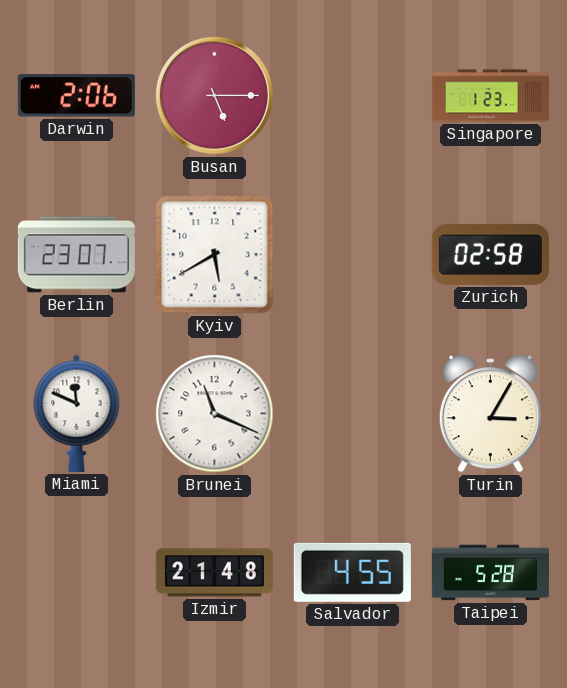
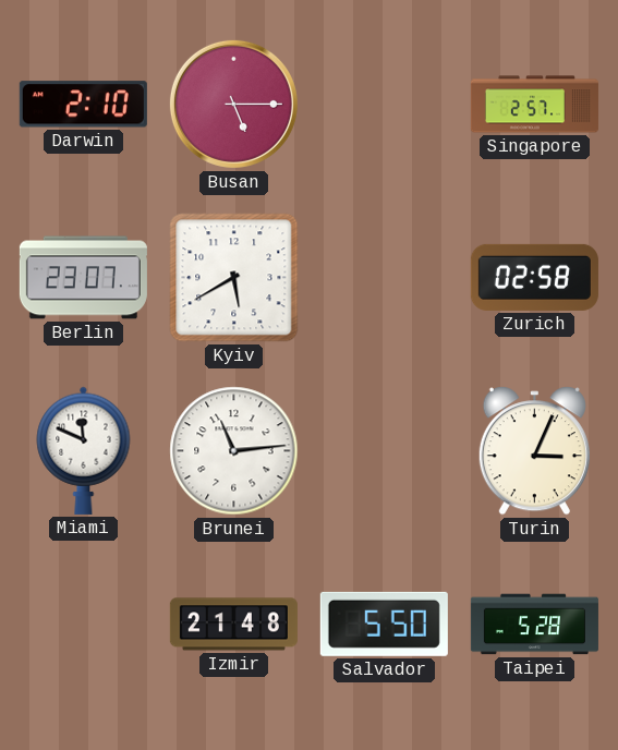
Darwin: 2:06 -> 2:10 (83, 105)
Singapore: 1:23 -> 2:57 (534, 105)
Brunei: 11:19 -> 11:14 (234, 451)
Turin: 3:05 -> 3:04 (534, 451)
Salvador: 4:55 -> 5:50 (384, 624)
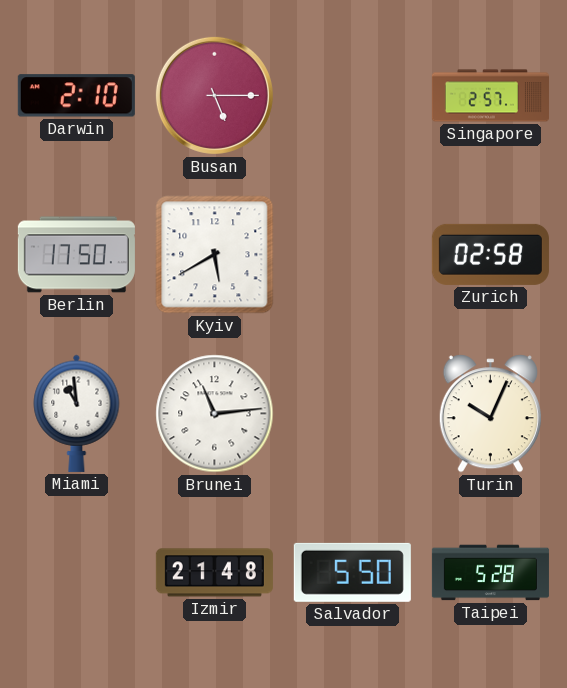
Berlin: 23:07 -> 17:50 (76, 255)
Miami: 11:49 -> 10:59 (77, 413)
Turin: 3:04 -> 10:04 (490, 414)
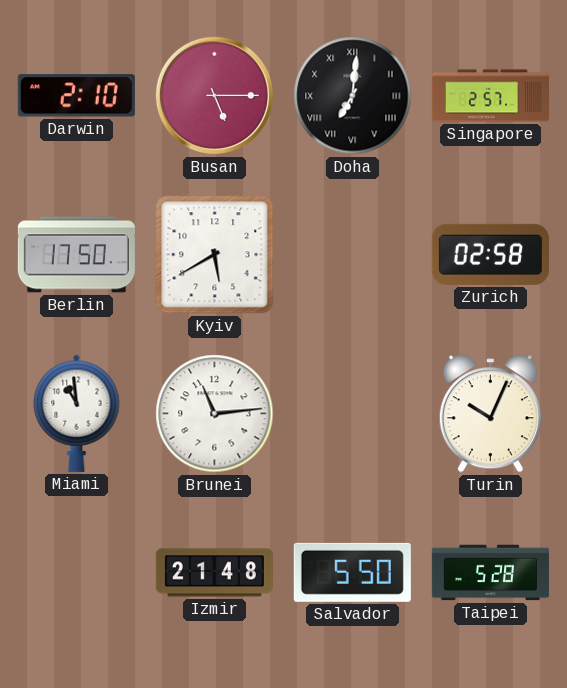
Doha: none -> 7:01 (353, 96)
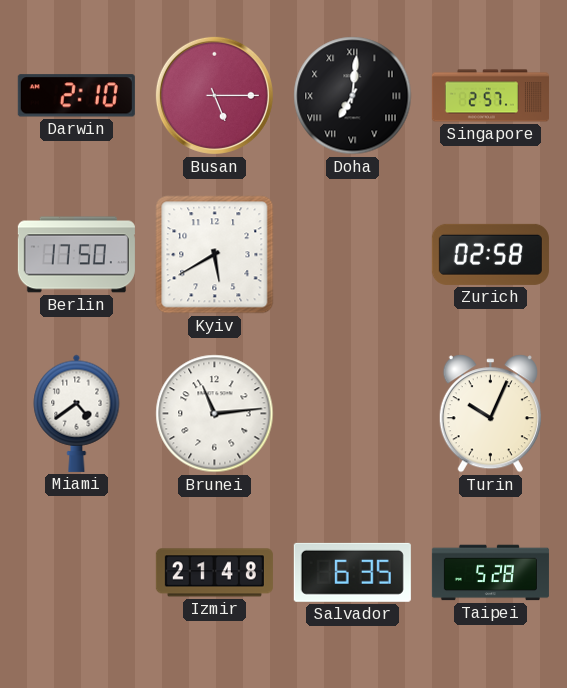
Miami: 10:59 -> 4:39 (77, 413)
Salvador: 5:50 -> 6:35 (352, 572)
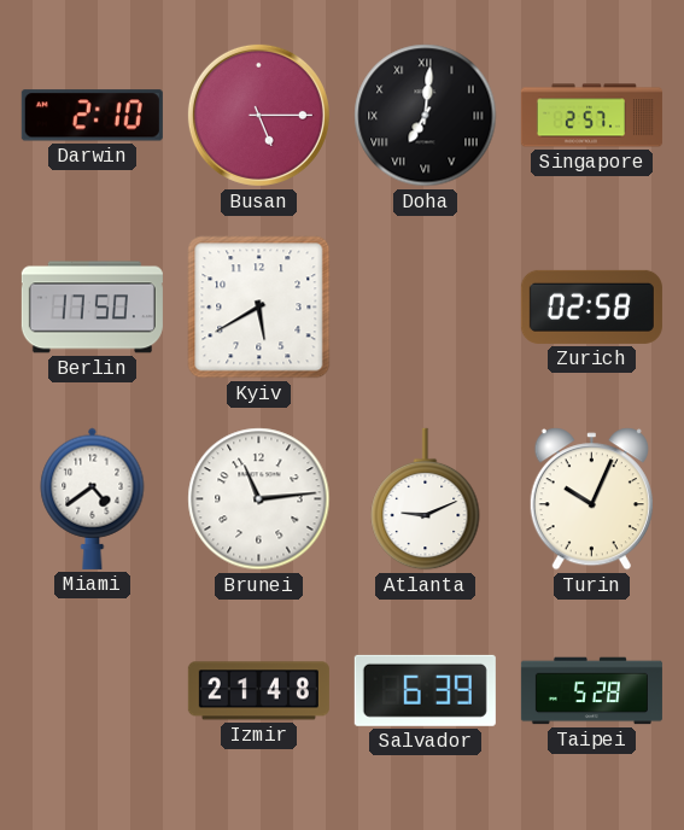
Atlanta: none -> 9:11 (426, 499)
Salvador: 6:35 -> 6:39 (425, 690)
